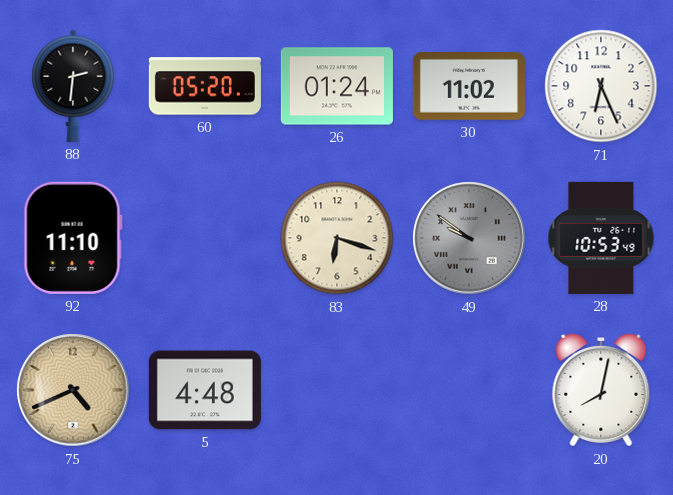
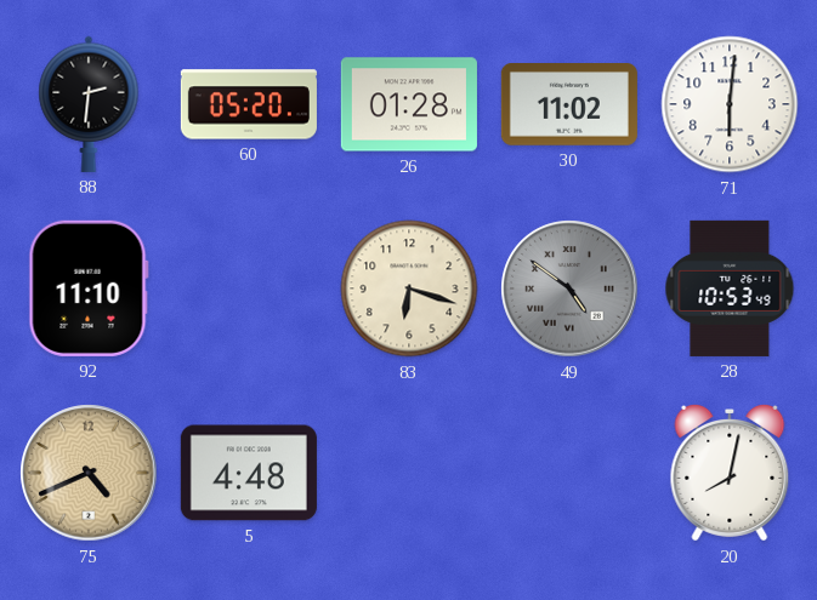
26: 01:24 -> 01:28 (409, 104)
71: 6:26 -> 6:01 (730, 104)
49: 9:51 -> 4:51 (569, 288)
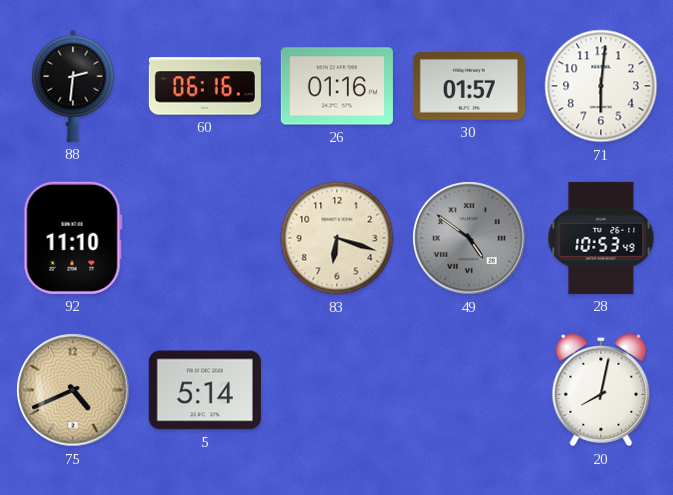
60: 05:20 -> 06:16 (205, 86)
26: 01:28 -> 01:16 (337, 86)
30: 11:02 -> 01:57 (469, 87)
5: 4:48 -> 5:14 (205, 390)
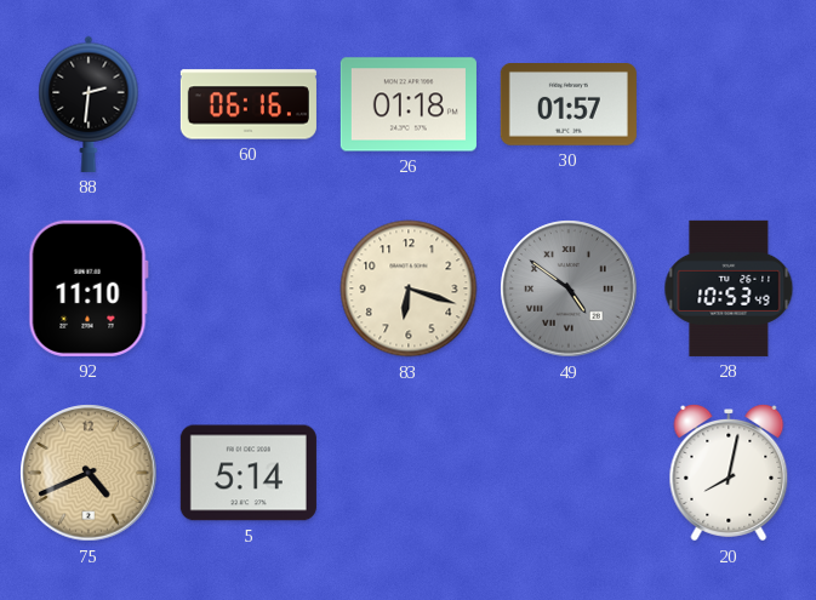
26: 01:16 -> 01:18 (409, 104)
71: 6:01 -> none (601, 86)
